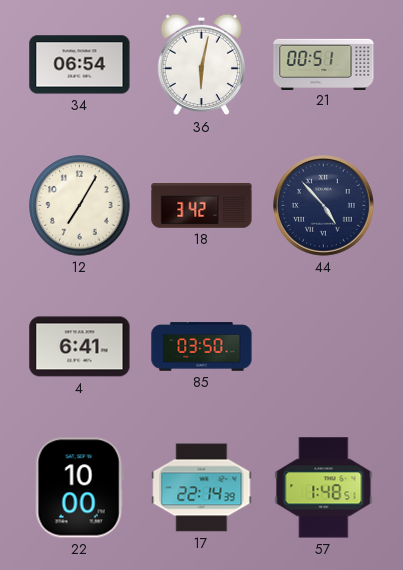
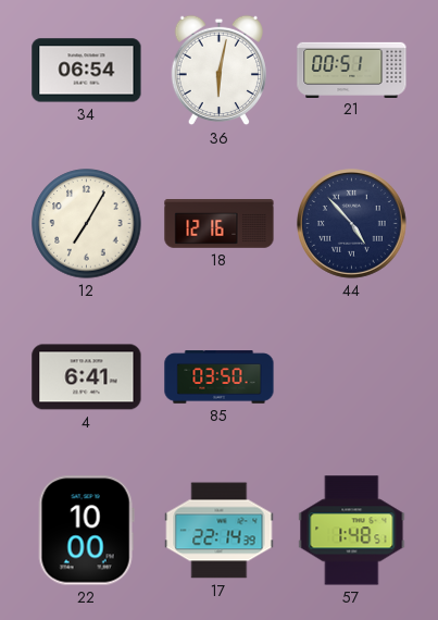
18: 3:42 -> 12:16 (220, 224)
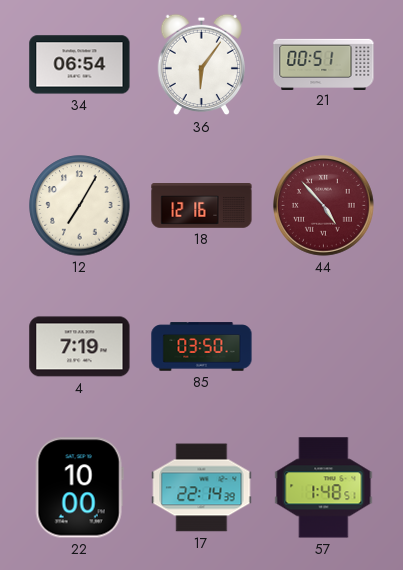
36: 6:02 -> 6:06 (201, 65)
44 dial: navy -> burgundy (324, 206)
4: 6:41 -> 7:19 (80, 347)
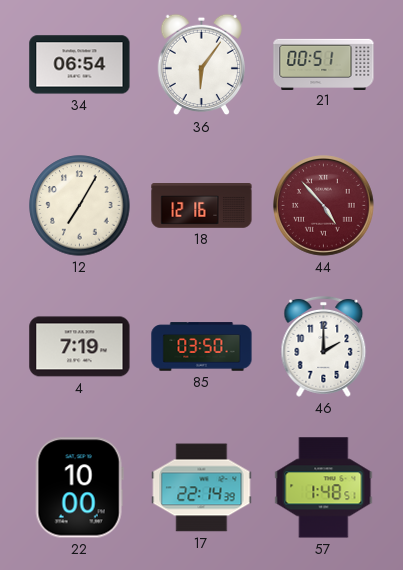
46: none -> 2:00 (324, 346)
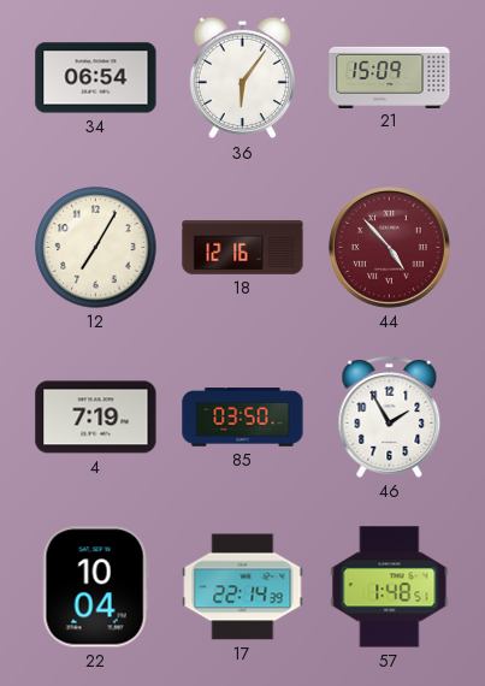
21: 00:51 -> 15:09 (390, 77)
46: 2:00 -> 1:55 (390, 416)
22: 10:00 -> 10:04 (95, 587)
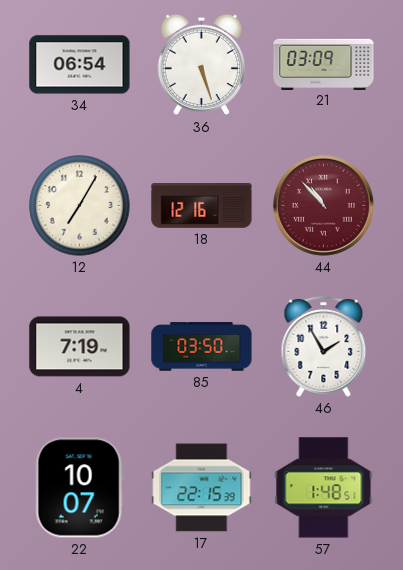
36: 6:06 -> 5:27 (201, 65)
21: 15:09 -> 03:09 (324, 64)
44: 4:53 -> 10:53 (324, 206)
22: 10:04 -> 10:07 (79, 488)
17: 22:14 -> 22:15 (202, 488)
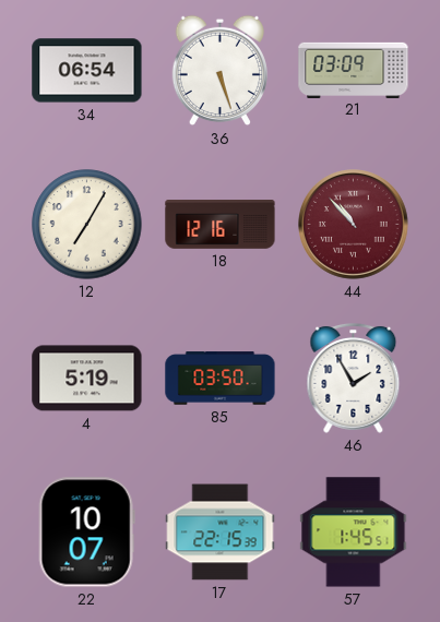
4: 7:19 -> 5:19 (87, 379)
57: 1:48 -> 1:45 (354, 533)
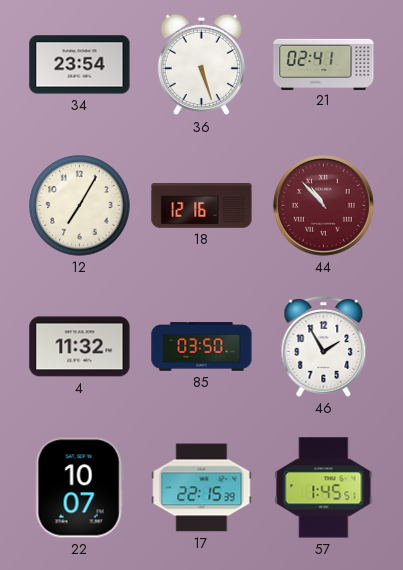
34: 06:54 -> 23:54 (80, 65)
21: 03:09 -> 02:41 (324, 64)
4: 5:19 -> 11:32 (80, 347)
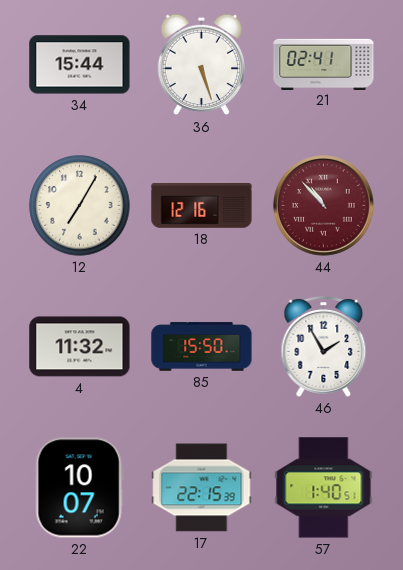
34: 23:54 -> 15:44 (80, 65)
85: 03:50 -> 15:50 (202, 347)
57: 1:45 -> 1:40 (324, 488)
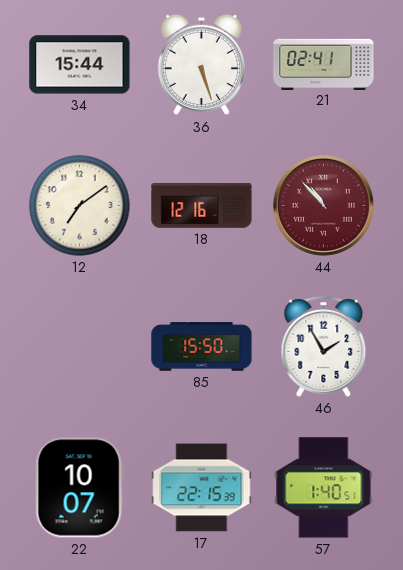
12: 7:05 -> 7:09 (80, 206)
4: 11:32 -> none (80, 347)
